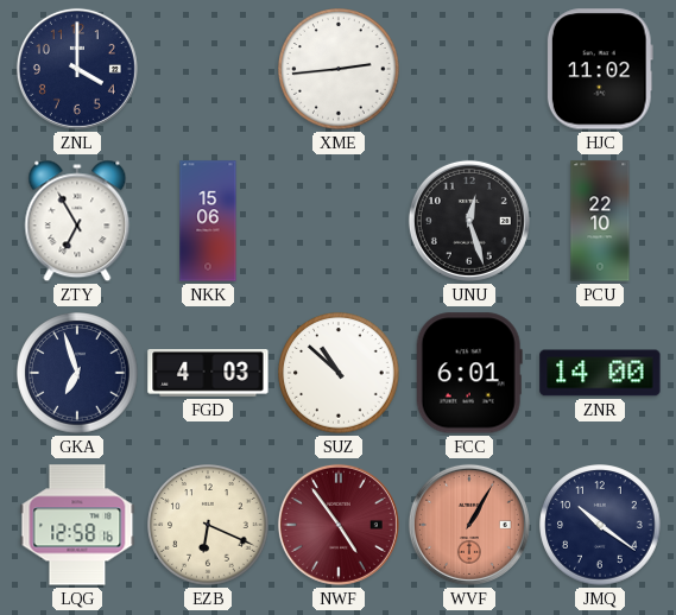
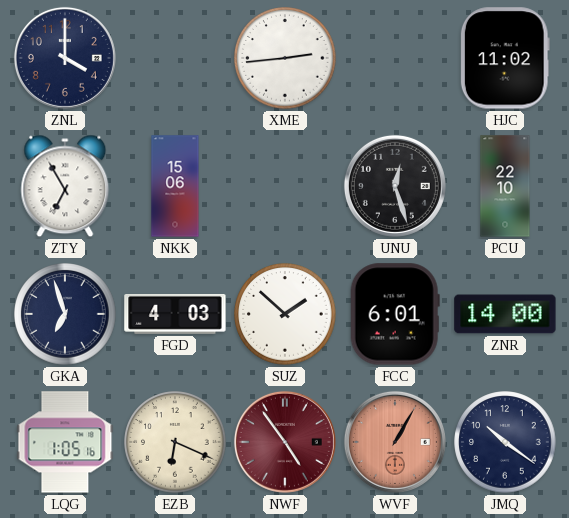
SUZ: 10:52 -> 1:52 (285, 314)
LQG: 12:58 -> 1:05 (65, 442)
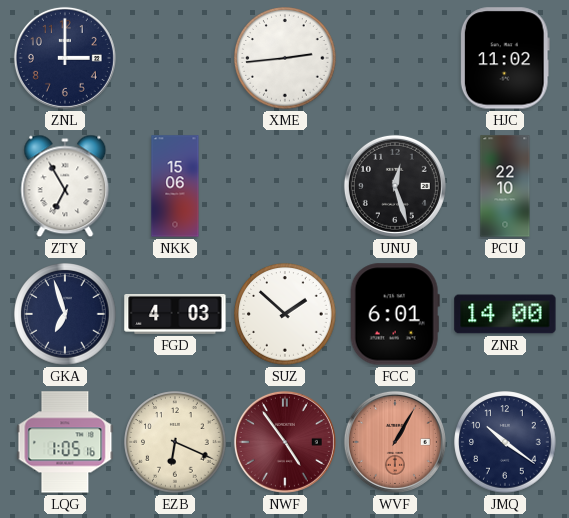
ZNL: 4:00 -> 3:00 (65, 58)
